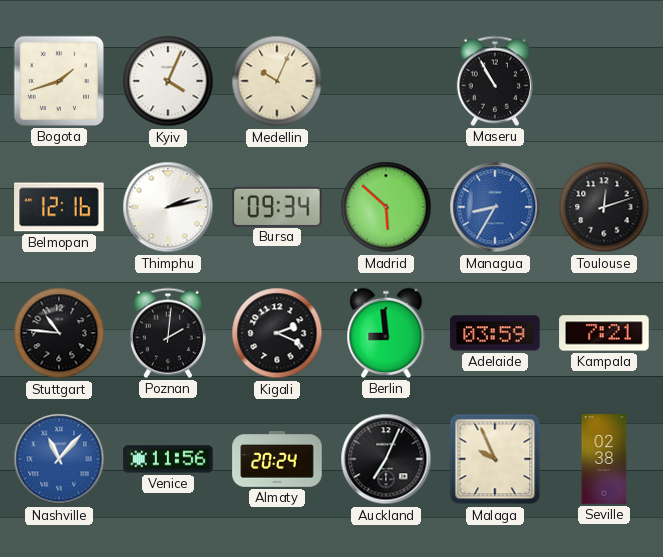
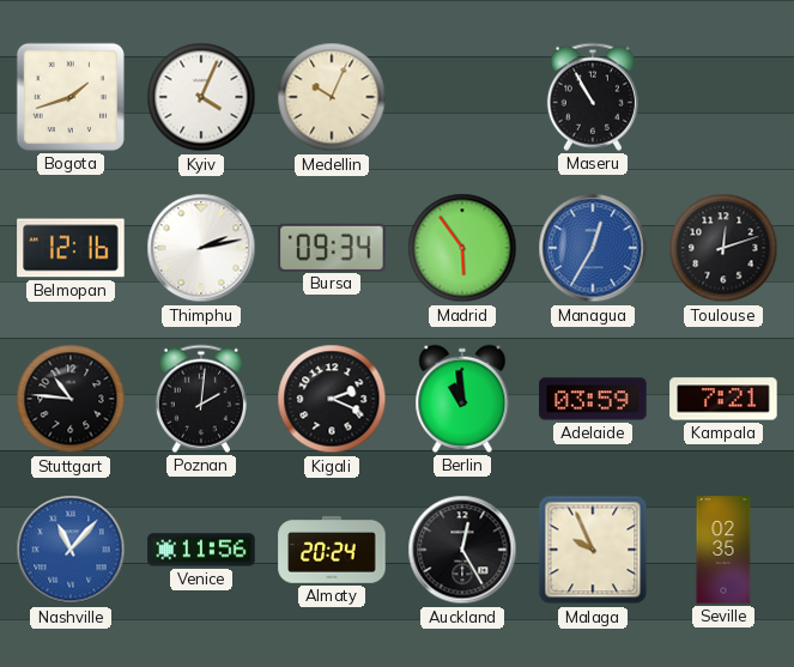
Madrid: 5:52 -> 5:54 (462, 248)
Managua: 8:35 -> 12:35 (593, 248)
Berlin: 8:59 -> 10:59 (462, 399)
Auckland: 7:04 -> 12:25 (462, 550)
Seville: 02:38 -> 02:35 (723, 550)
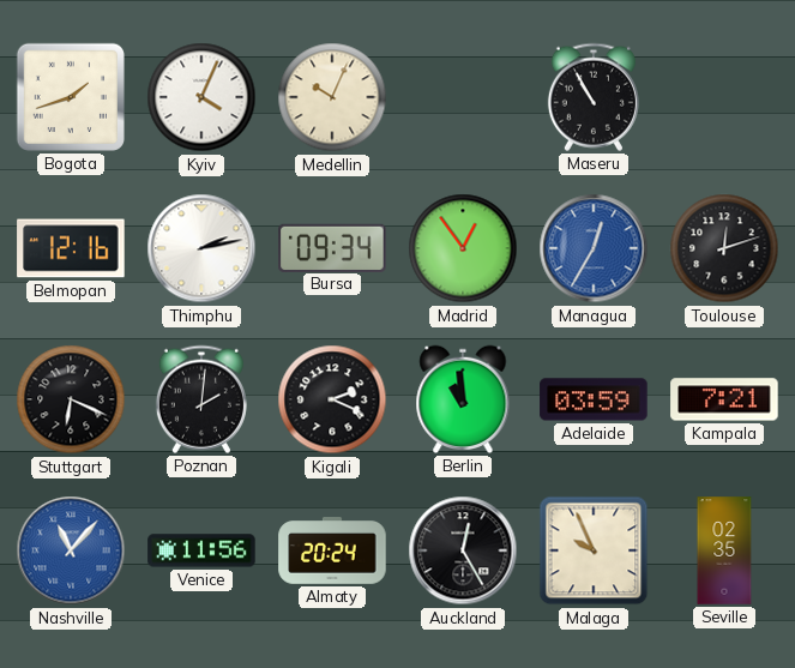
Madrid: 5:54 -> 12:54 (463, 248)
Stuttgart: 10:46 -> 6:19 (71, 399)
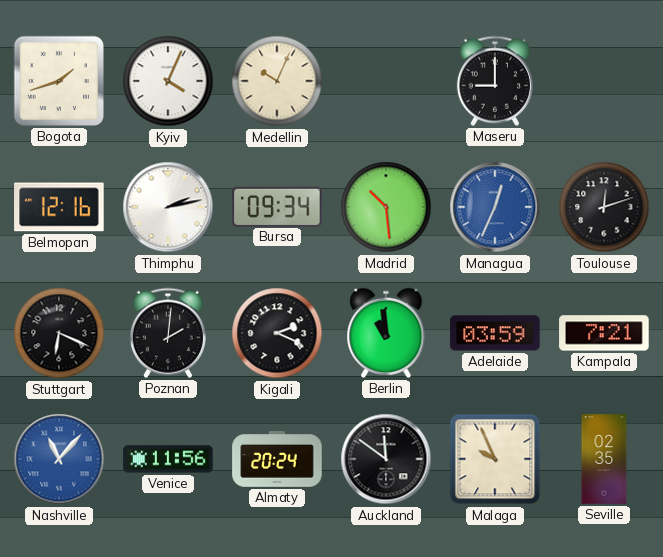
Maseru: 10:55 -> 9:00 (495, 81)
Madrid: 12:54 -> 10:29 (386, 207)
Managua: 12:35 -> 12:34 (495, 207)
Auckland: 12:25 -> 11:51 (386, 459)
